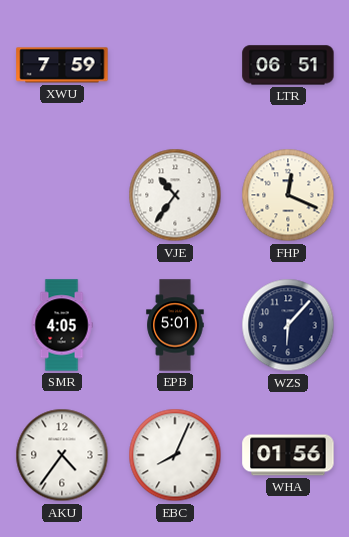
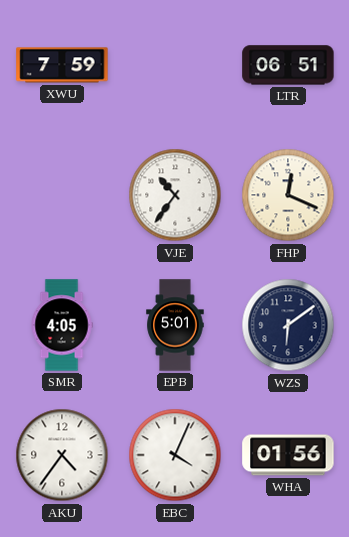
WZS: 6:07 -> 6:09 (288, 325)
EBC: 8:04 -> 4:04 (175, 455)
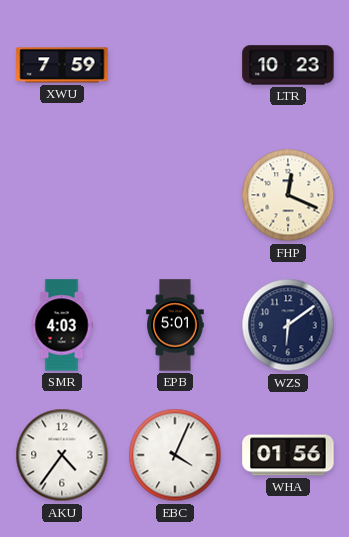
LTR: 06:51 -> 10:23 (288, 65)
VJE: 10:36 -> none (175, 195)
SMR: 4:05 -> 4:03 (62, 325)
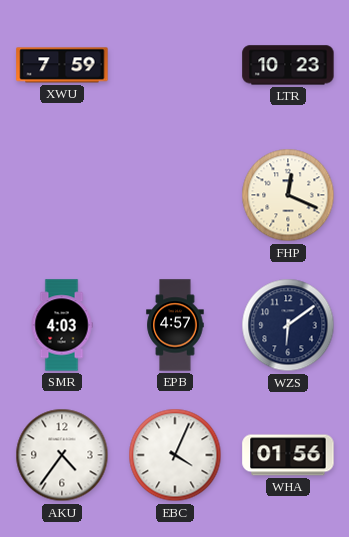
EPB: 5:01 -> 4:57 (175, 325)
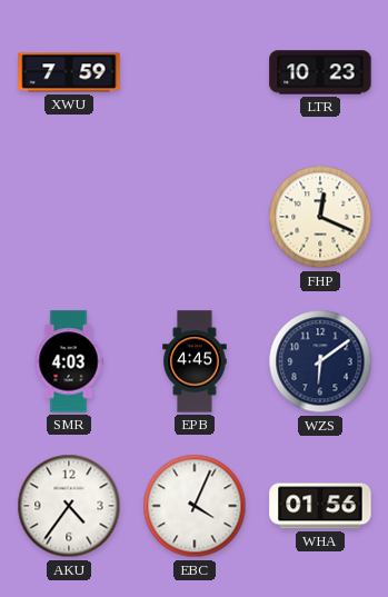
EPB: 4:57 -> 4:45 (195, 361)
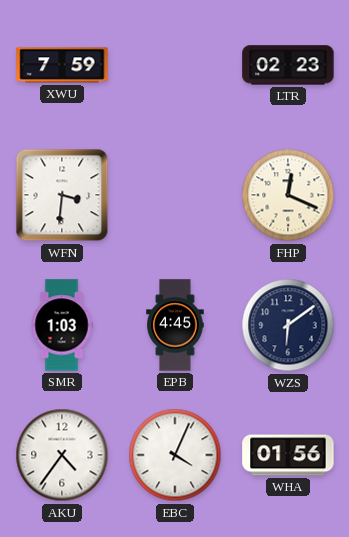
LTR: 10:23 -> 02:23 (288, 65)
WFN: none -> 3:31 (62, 195)
SMR: 4:03 -> 1:03 (62, 325)
